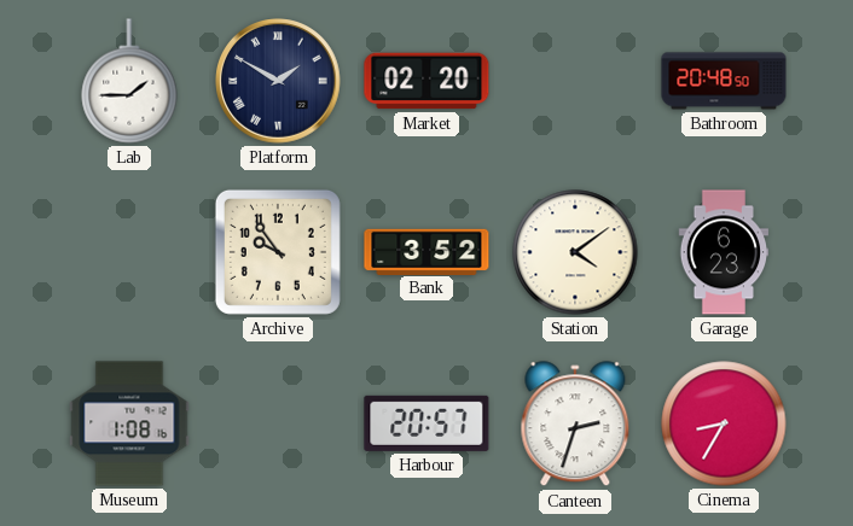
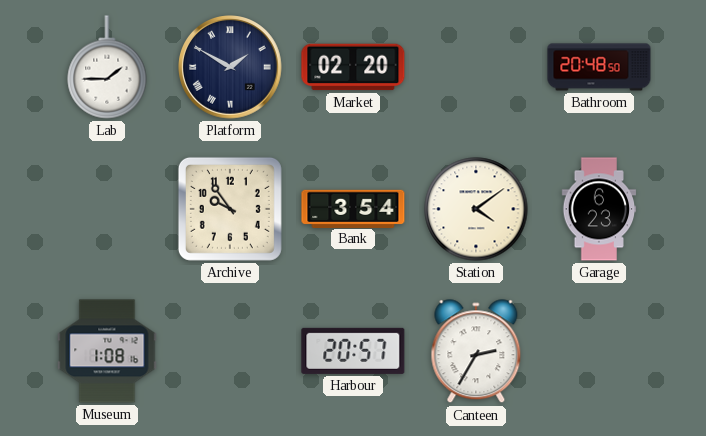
Bank: 3:52 -> 3:54 (353, 208)
Canteen: 2:33 -> 2:35 (476, 352)
Cinema: 8:35 -> none (724, 423)
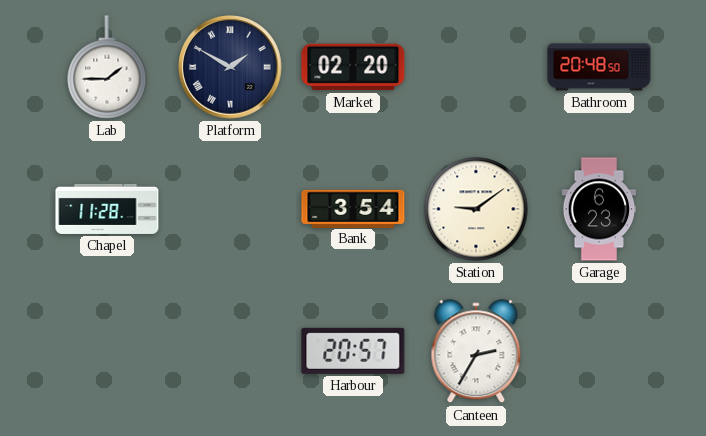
Chapel: none -> 11:28 (107, 209)
Archive: 9:54 -> none (230, 209)
Station: 4:09 -> 9:09 (476, 209)
Museum: 1:08 -> none (107, 351)
